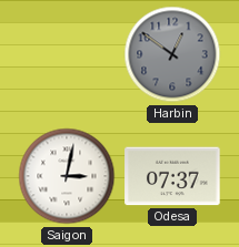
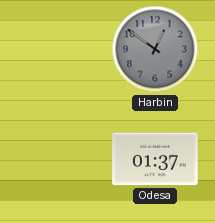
Saigon: 3:02 -> none (67, 176)
Odesa: 07:37 -> 01:37 (155, 159)
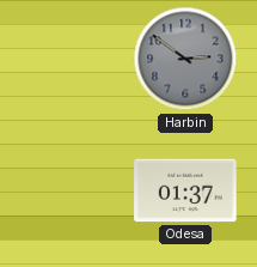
Harbin: 12:51 -> 2:51 (185, 59)
